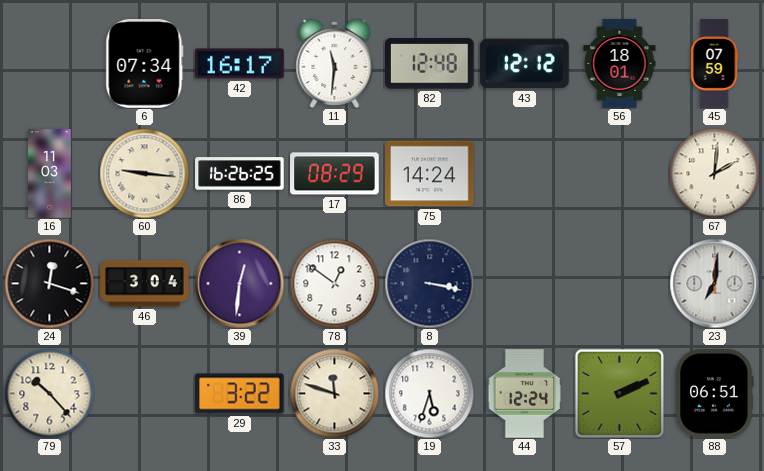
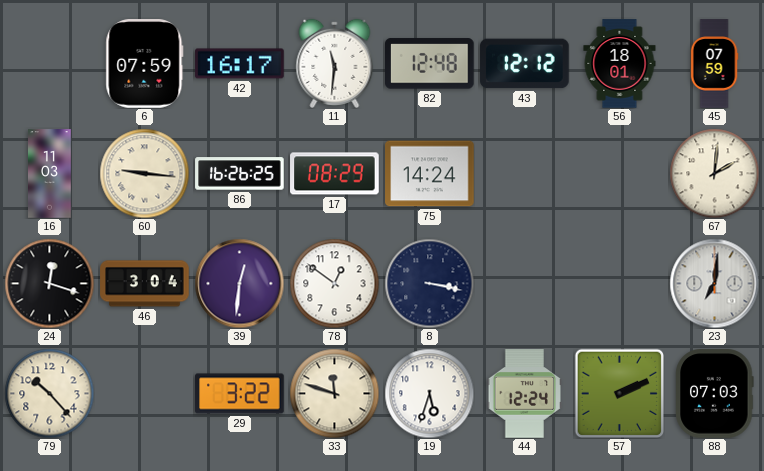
6: 07:34 -> 07:59 (145, 64)
88: 06:51 -> 07:03 (715, 394)
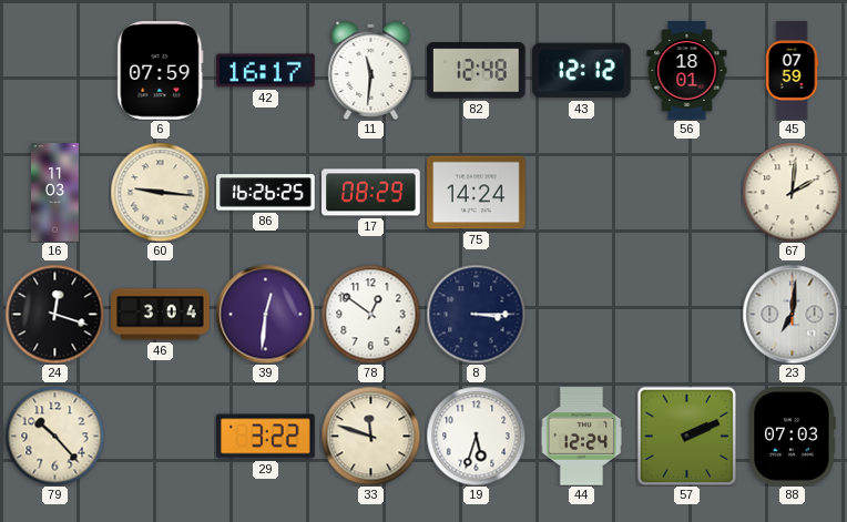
8: 3:17 -> 3:15 (476, 314)
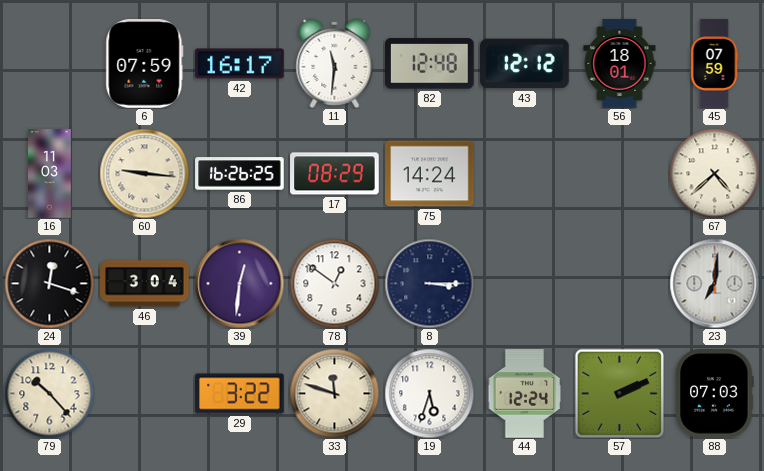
67: 2:01 -> 4:38 (714, 173)
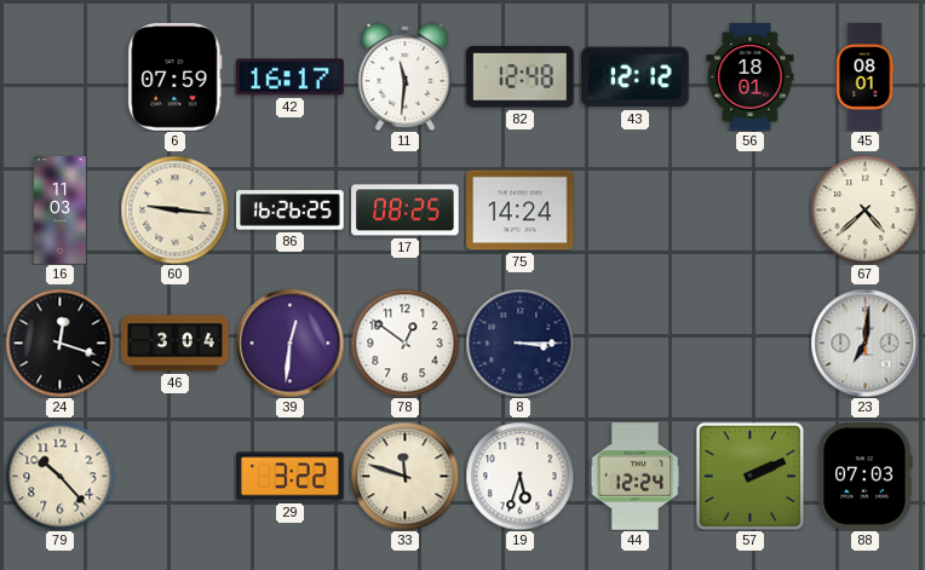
45: 07:59 -> 08:01 (864, 77)
17: 08:29 -> 08:25 (406, 211)
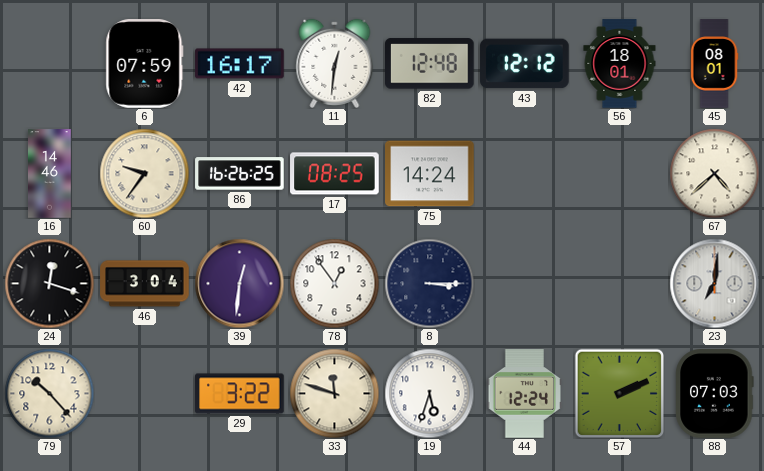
11: 11:31 -> 12:31 (335, 63)
16: 11:03 -> 14:46 (50, 174)
60: 9:16 -> 9:36 (144, 173)
78: 12:51 -> 12:54 (334, 283)
